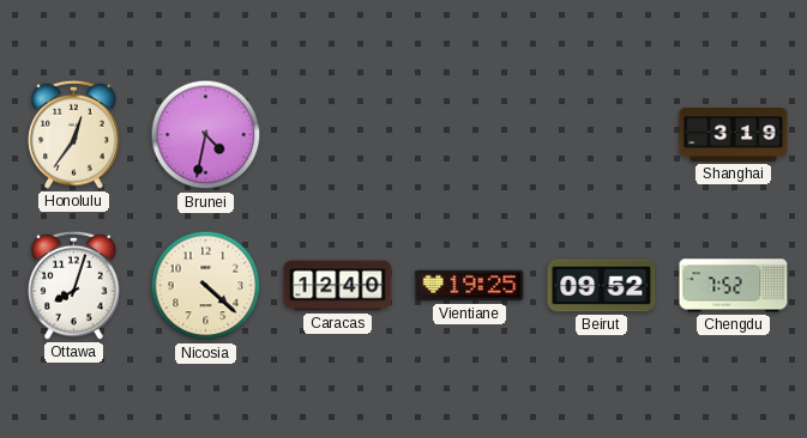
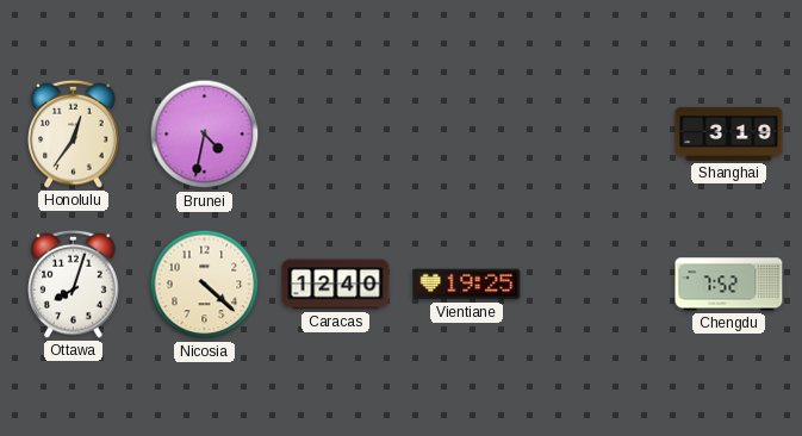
Beirut: 09:52 -> none (602, 286)
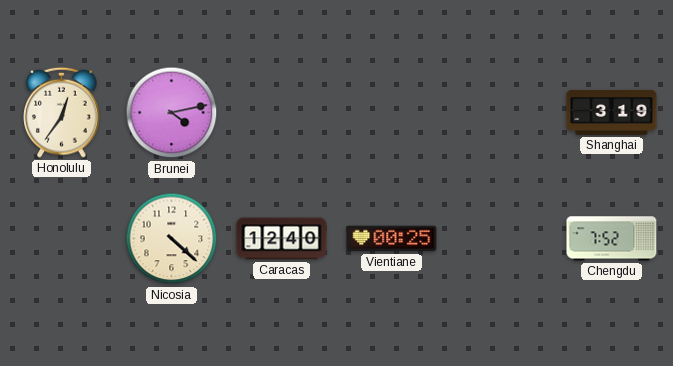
Brunei: 4:32 -> 4:13 (172, 113)
Ottawa: 8:03 -> none (74, 284)
Vientiane: 19:25 -> 00:25 (392, 239)
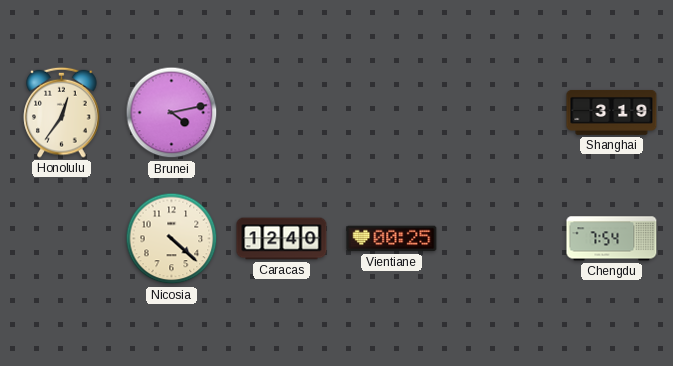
Chengdu: 7:52 -> 7:54 (612, 239)
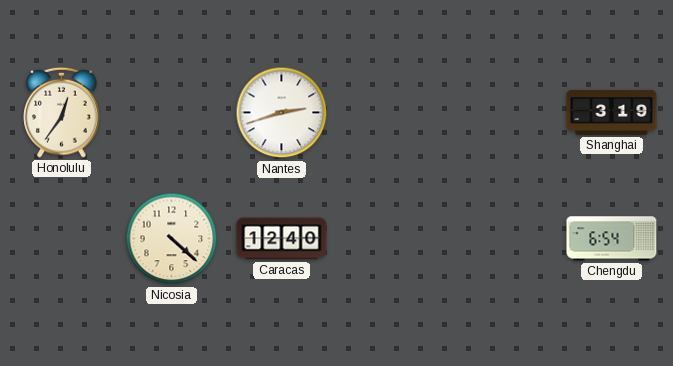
Brunei: 4:13 -> none (172, 113)
Nantes: none -> 2:42 (282, 113)
Vientiane: 00:25 -> none (392, 239)
Chengdu: 7:54 -> 6:54 (612, 239)
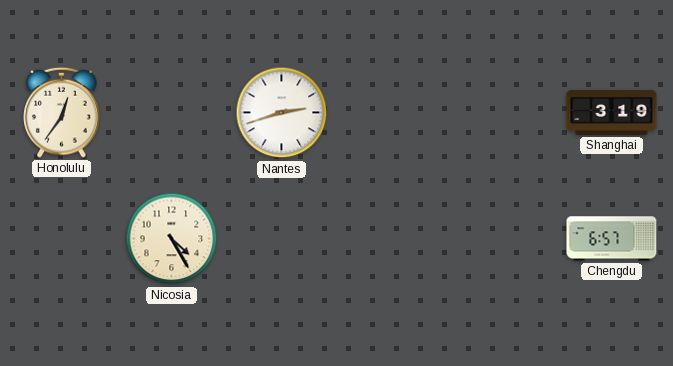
Nicosia: 4:22 -> 4:25 (172, 239)
Caracas: 12:40 -> none (282, 239)
Chengdu: 6:54 -> 6:57 (612, 239)
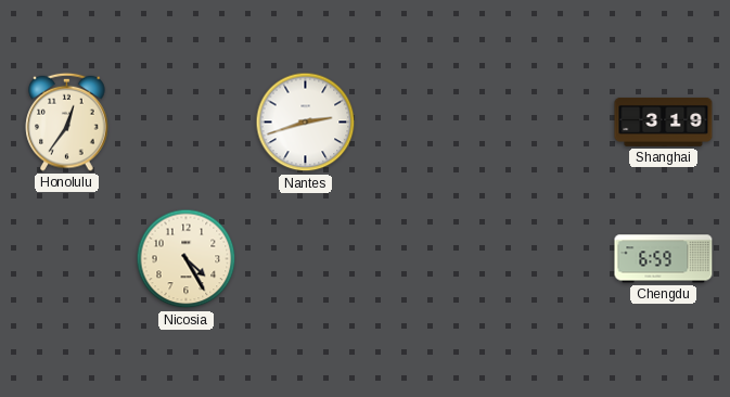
Chengdu: 6:57 -> 6:59 (664, 259)
